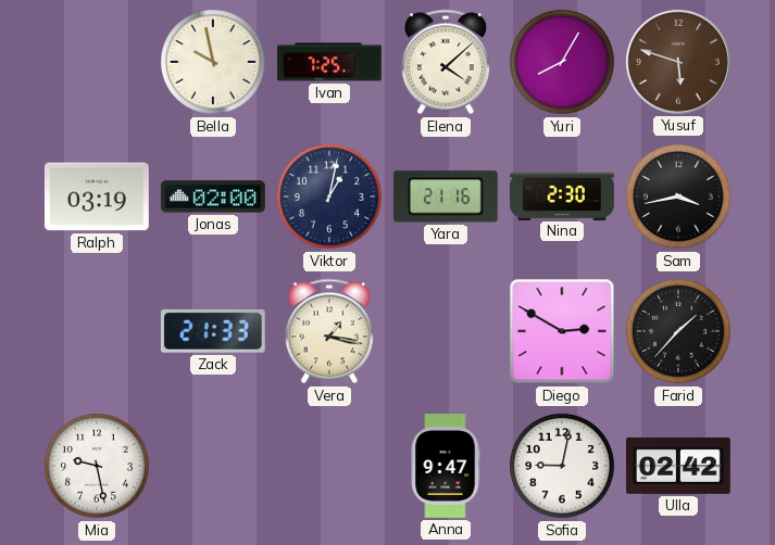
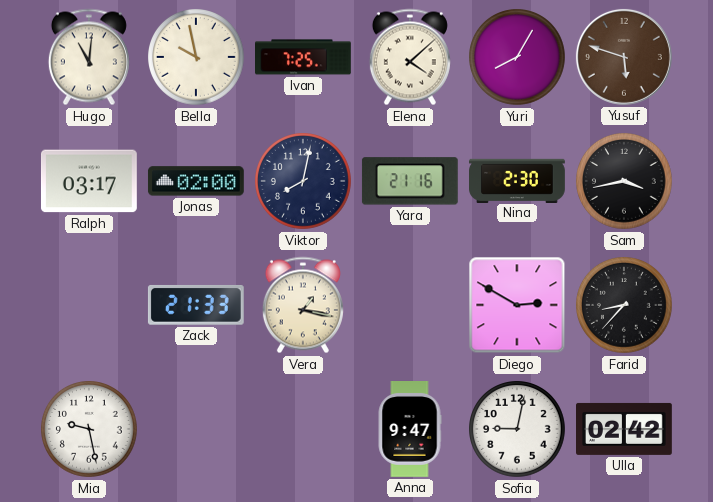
Hugo: none -> 11:01 (89, 57)
Ralph: 03:19 -> 03:17 (89, 181)
Viktor: 1:02 -> 8:02 (304, 182)
Farid: 1:37 -> 8:37 (625, 306)
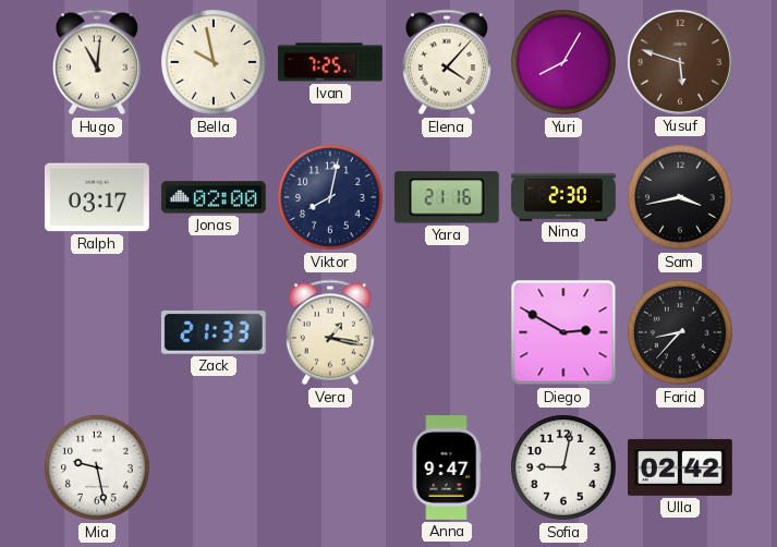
Elena: 4:08 -> 4:07 (447, 62)
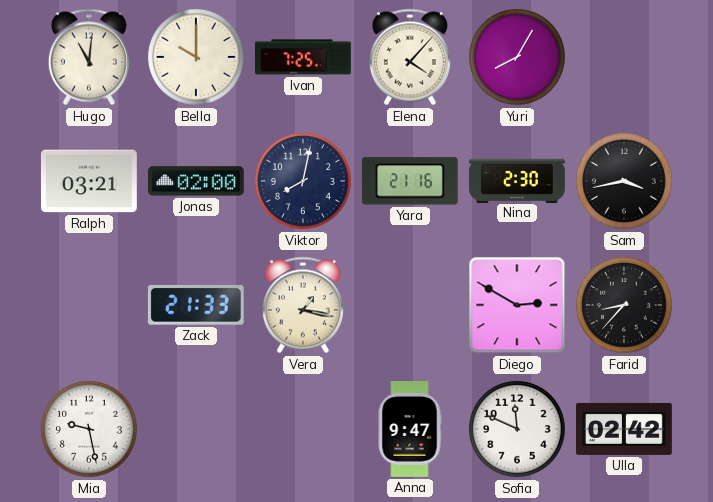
Bella: 9:58 -> 10:00 (197, 58)
Yusuf: 5:48 -> none (680, 62)
Ralph: 03:17 -> 03:21 (89, 181)
Sofia: 9:02 -> 11:49 (518, 430)
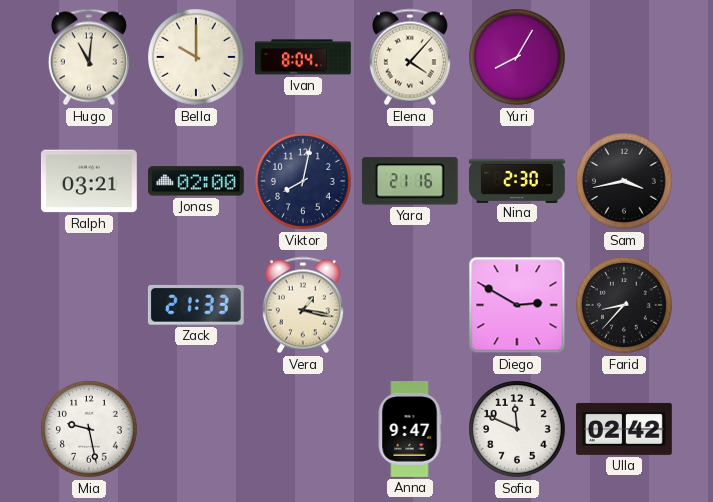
Ivan: 7:25 -> 8:04 (304, 57)
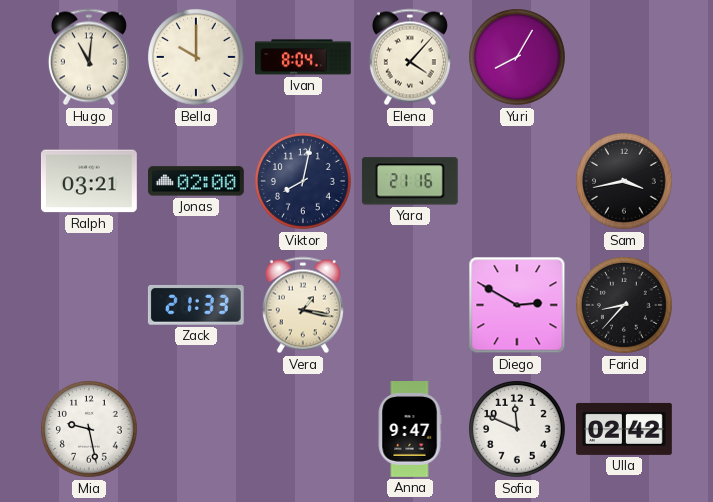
Nina: 2:30 -> none (518, 180)
